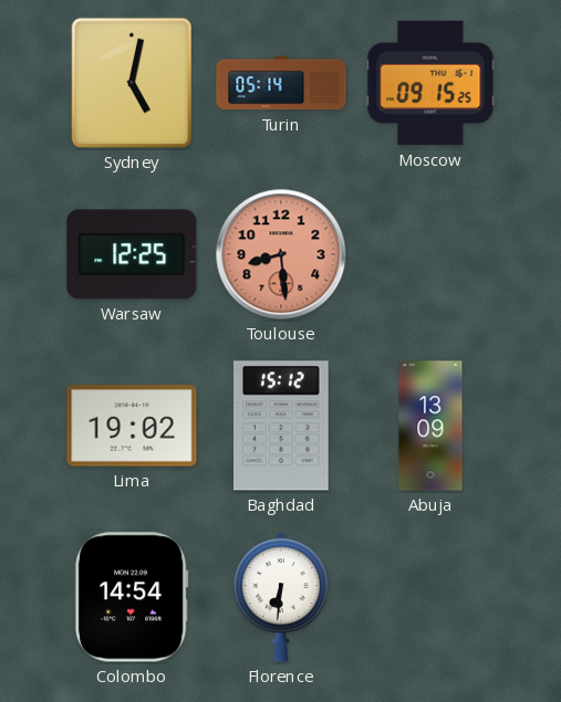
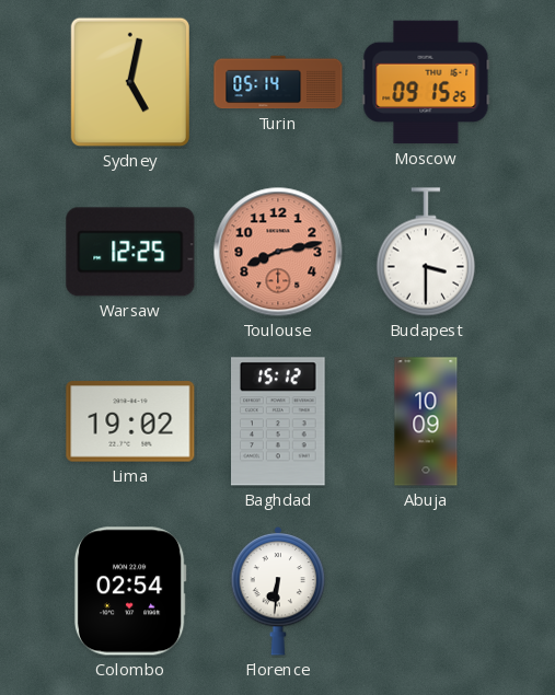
Toulouse: 8:29 -> 8:13 (278, 252)
Budapest: none -> 3:30 (426, 252)
Abuja: 13:09 -> 10:09 (426, 421)
Colombo: 14:54 -> 02:54 (130, 591)
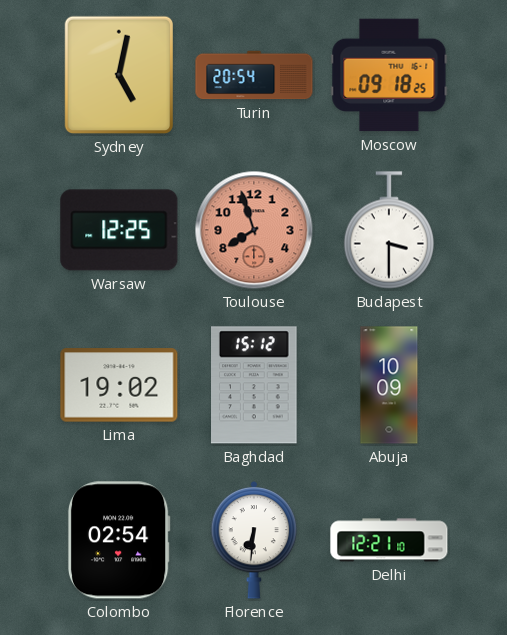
Turin: 05:14 -> 20:54 (254, 75)
Moscow: 09:15 -> 09:18 (389, 75)
Toulouse: 8:13 -> 7:57 (254, 230)
Delhi: none -> 12:21 (389, 540)
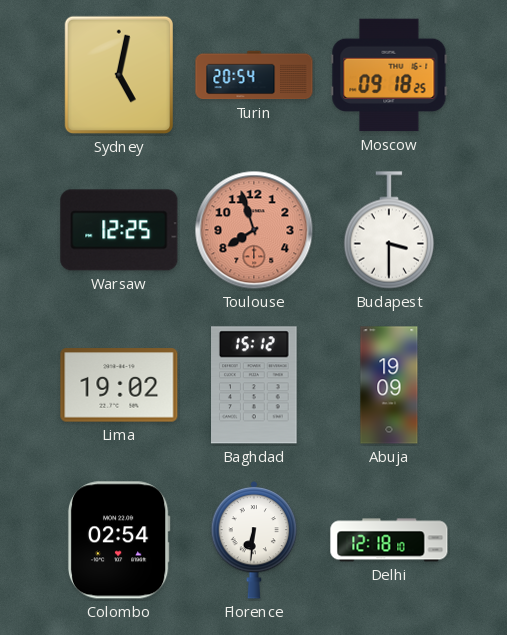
Abuja: 10:09 -> 19:09 (389, 385)
Delhi: 12:21 -> 12:18 (389, 540)
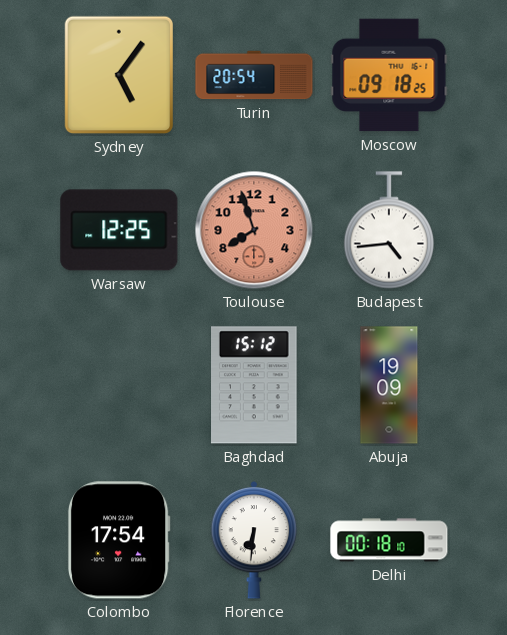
Sydney: 5:02 -> 5:06 (118, 75)
Budapest: 3:30 -> 4:44 (389, 230)
Lima: 19:02 -> none (119, 385)
Colombo: 02:54 -> 17:54 (119, 540)
Delhi: 12:18 -> 00:18 (389, 540)
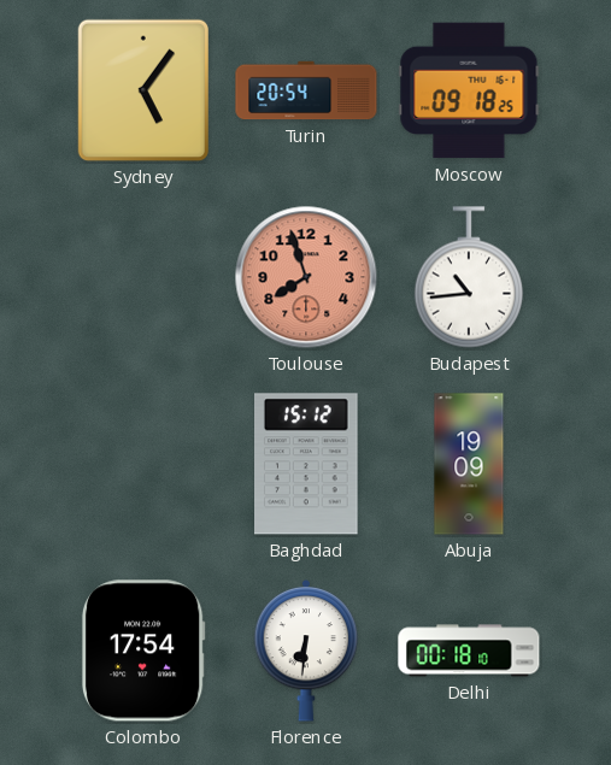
Warsaw: 12:25 -> none (119, 230)
Budapest: 4:44 -> 10:44 (469, 277)
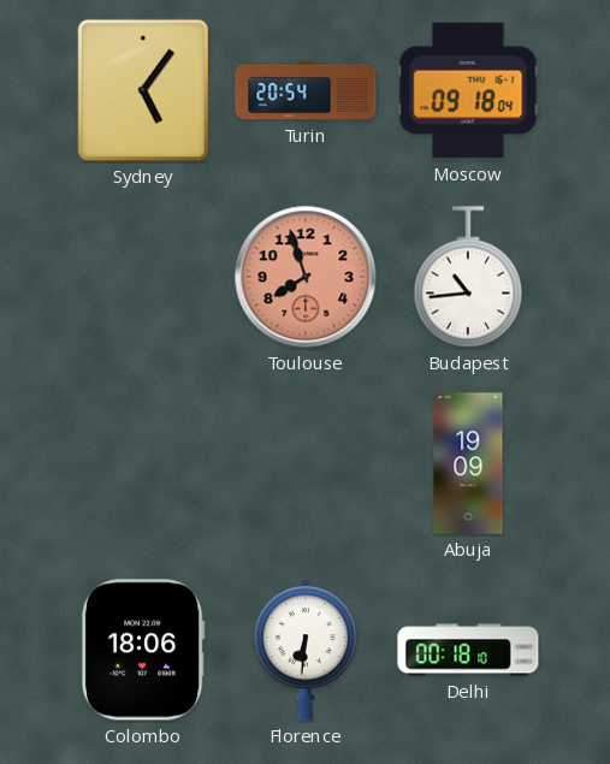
Moscow: 09:18:25 -> 09:18:04 (468, 90)
Baghdad: 15:12 -> none (307, 464)
Colombo: 17:54 -> 18:06 (143, 650)
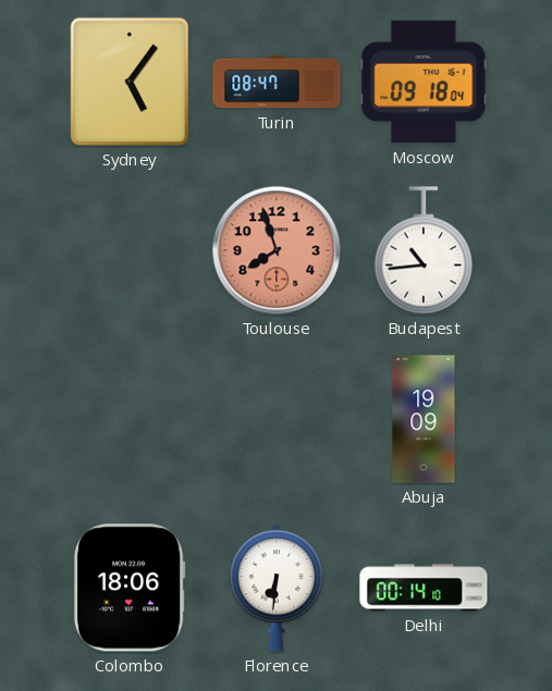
Turin: 20:54 -> 08:47 (277, 82)
Delhi: 00:18 -> 00:14 (424, 588)
